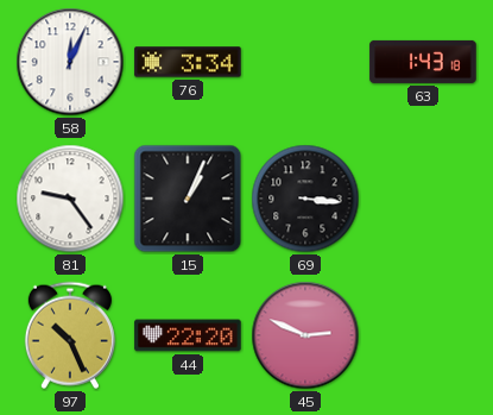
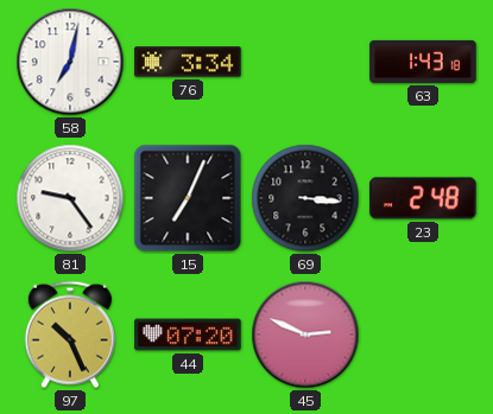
58: 12:04 -> 7:02 (70, 62)
15: 1:04 -> 7:04 (188, 198)
23: none -> 2:48 (423, 198)
44: 22:20 -> 07:20 (188, 335)
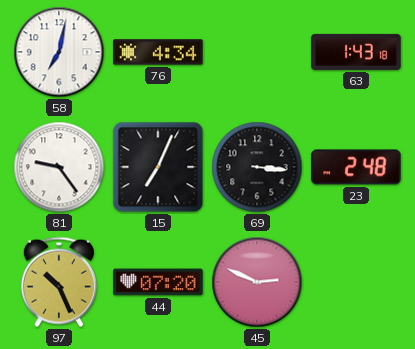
76: 3:34 -> 4:34 (158, 52)
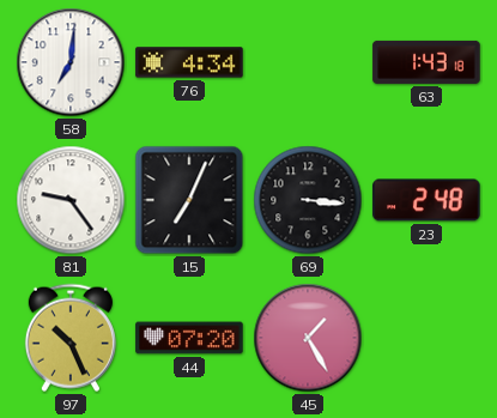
58: 7:02 -> 7:01 (71, 62)
45: 2:49 -> 1:25 (308, 338)
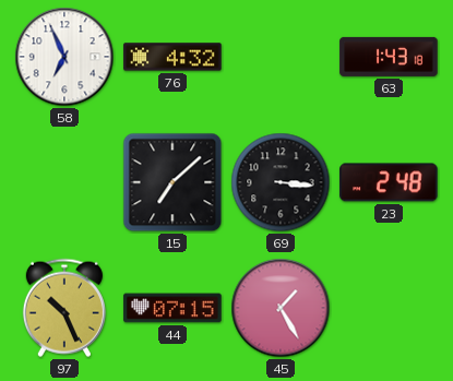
58: 7:01 -> 6:56 (64, 57)
76: 4:34 -> 4:32 (172, 57)
81: 9:24 -> none (71, 200)
15: 7:04 -> 7:08 (172, 182)
44: 07:20 -> 07:15 (172, 308)
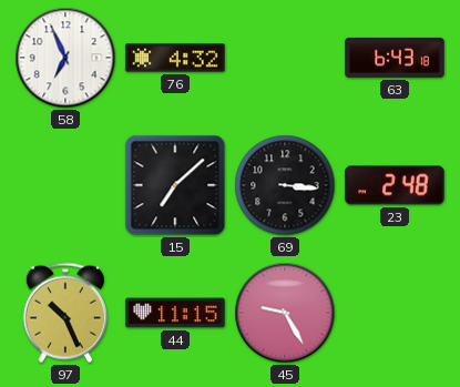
63: 1:43 -> 6:43 (395, 58)
44: 07:15 -> 11:15 (175, 313)
45: 1:25 -> 9:25 (285, 313)
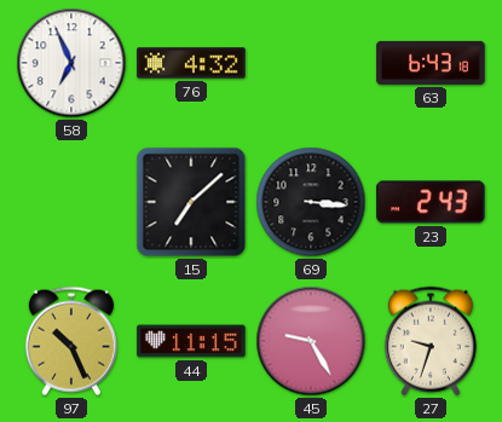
23: 2:48 -> 2:43 (431, 202)
27: none -> 9:33 (431, 341)
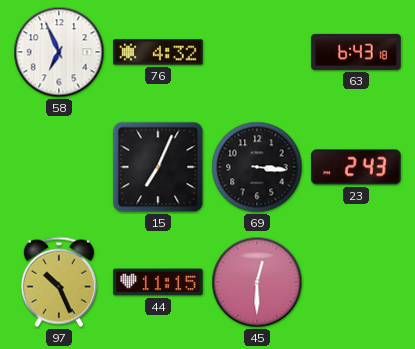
15: 7:08 -> 7:04 (158, 167)
45: 9:25 -> 12:30 (257, 282)
27: 9:33 -> none (431, 341)
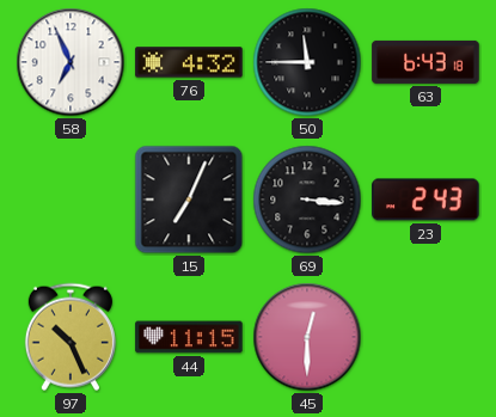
50: none -> 11:45 (307, 62)
